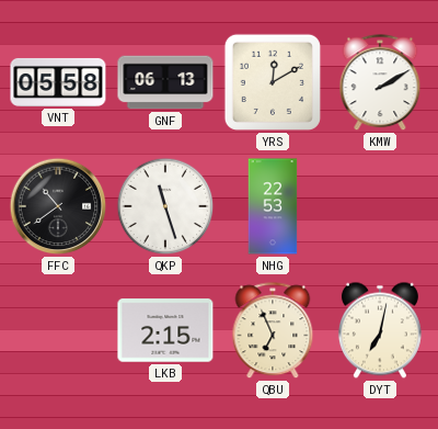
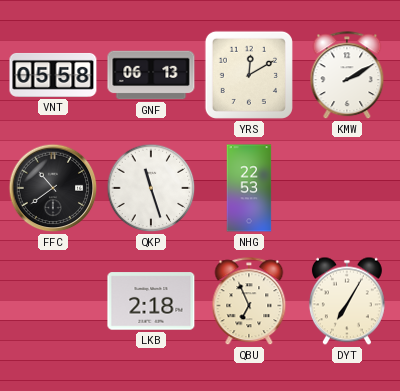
LKB: 2:15 -> 2:18 (151, 301)
DYT: 7:02 -> 7:05 (347, 301)
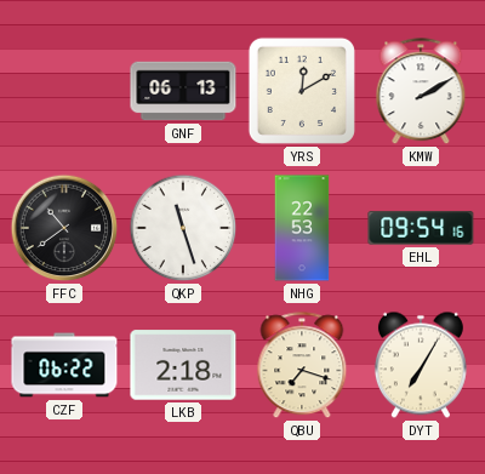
VNT: 05:58 -> none (53, 75)
EHL: none -> 09:54 (421, 228)
CZF: none -> 06:22 (64, 365)
QBU: 6:56 -> 7:18 (302, 366)
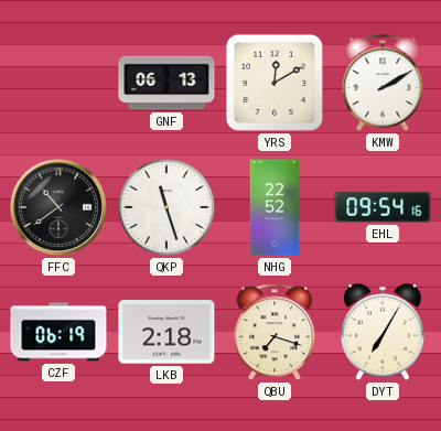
NHG: 22:53 -> 22:52 (275, 207)
CZF: 06:22 -> 06:19 (58, 332)
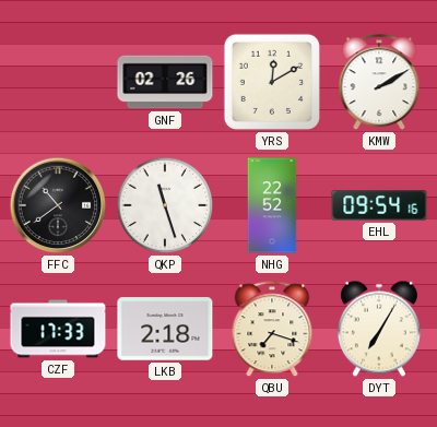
GNF: 06:13 -> 02:26 (165, 82)
CZF: 06:19 -> 17:33 (58, 329)
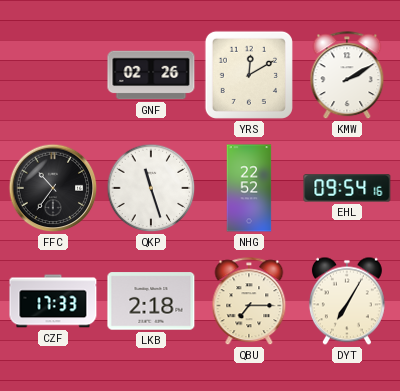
FFC: 10:39 -> 10:36 (53, 188)
QBU: 7:18 -> 7:15 (249, 302)
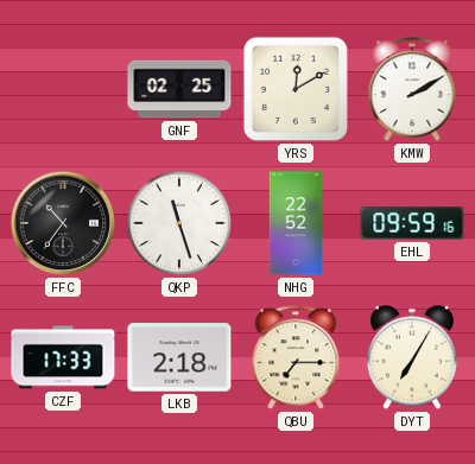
GNF: 02:26 -> 02:25 (179, 89)
EHL: 09:54 -> 09:59 (412, 223)
